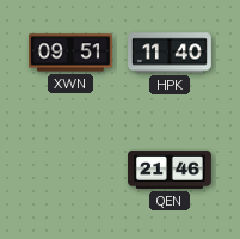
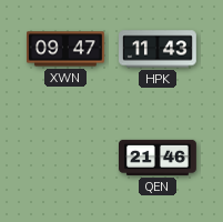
XWN: 09:51 -> 09:47 (67, 49)
HPK: 11:40 -> 11:43 (159, 49)
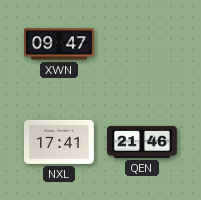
HPK: 11:43 -> none (159, 49)
NXL: none -> 17:41 (60, 142)
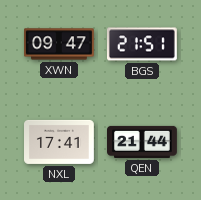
BGS: none -> 21:51 (143, 44)
QEN: 21:46 -> 21:44 (143, 142)
